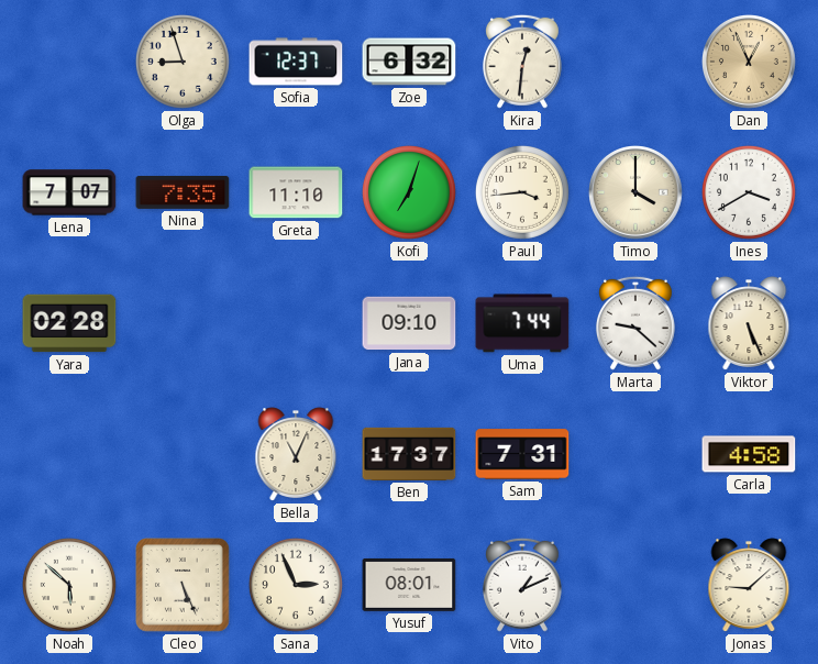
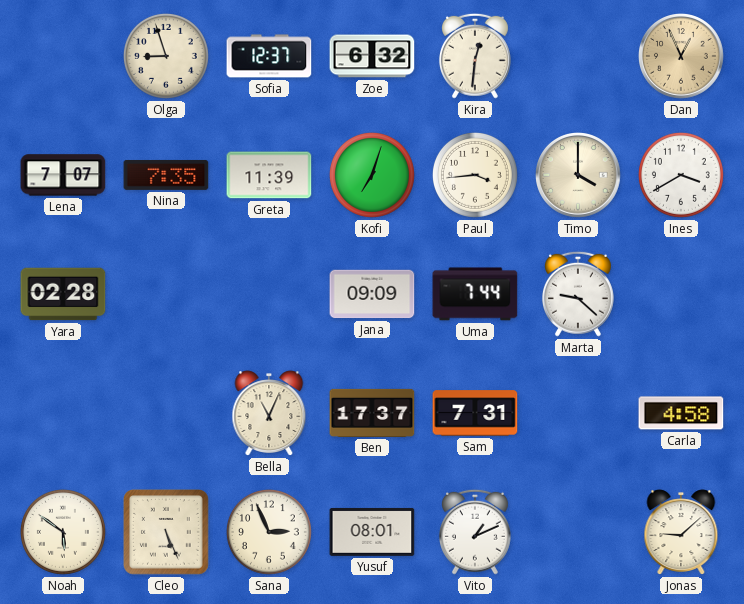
Greta: 11:10 -> 11:39 (269, 175)
Jana: 09:10 -> 09:09 (372, 294)
Viktor: 5:26 -> none (749, 323)
Noah: 5:52 -> 5:51 (63, 532)
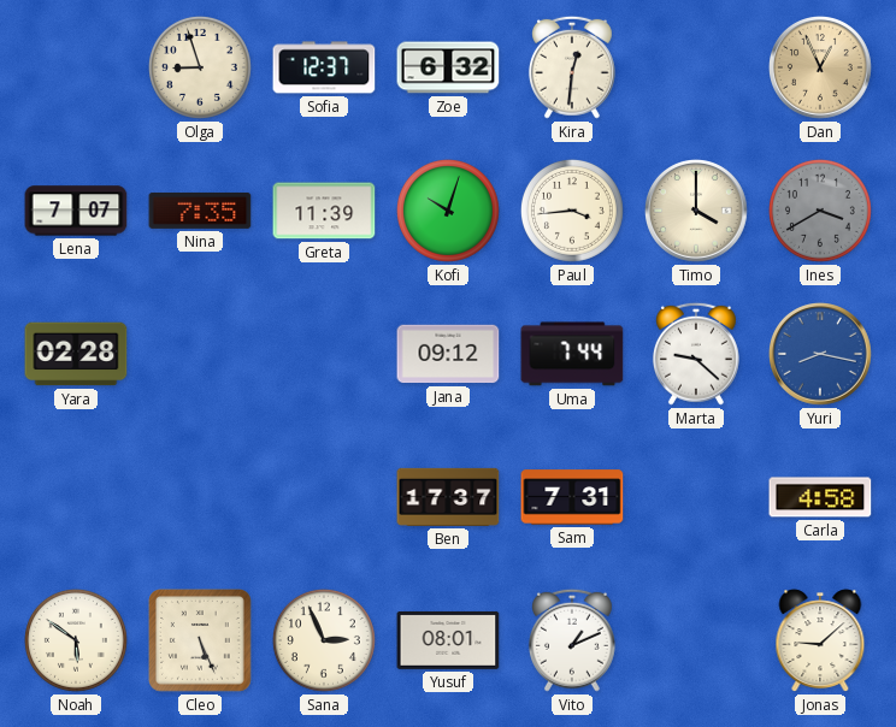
Kofi: 7:03 -> 10:03 (448, 211)
Ines dial: white -> grey (820, 211)
Jana: 09:09 -> 09:12 (448, 354)
Yuri: none -> 8:17 (821, 355)
Bella: 11:04 -> none (269, 413)
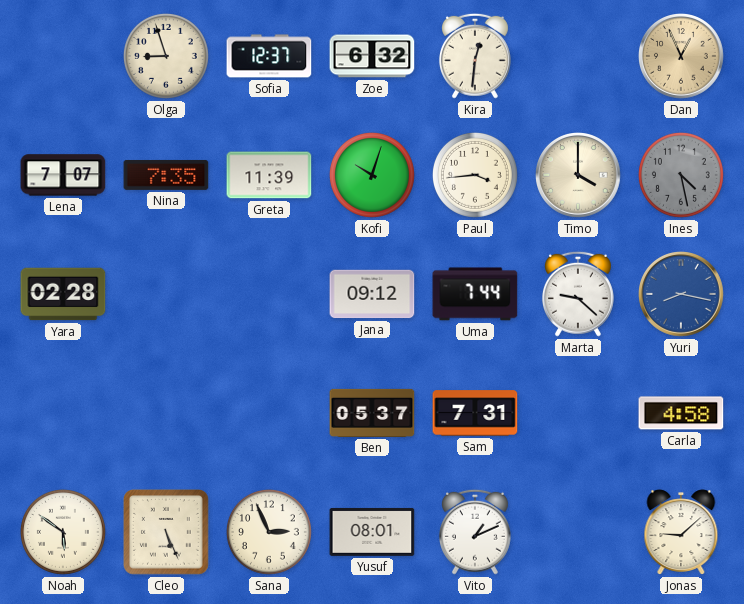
Ines: 3:40 -> 4:28 (681, 175)
Ben: 17:37 -> 05:37 (372, 413)
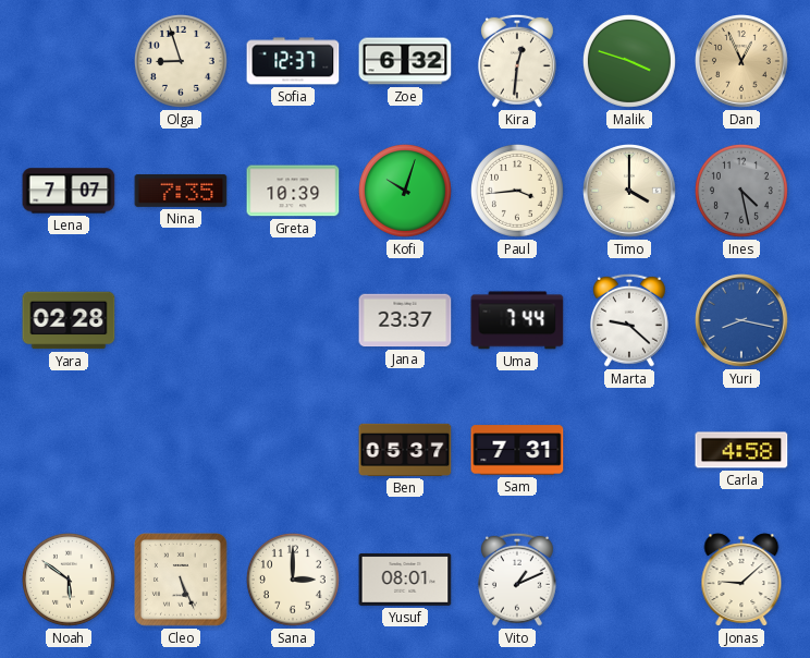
Malik: none -> 3:48 (629, 61)
Greta: 11:39 -> 10:39 (293, 191)
Jana: 09:12 -> 23:37 (405, 320)
Sana: 2:56 -> 3:00 (293, 580)
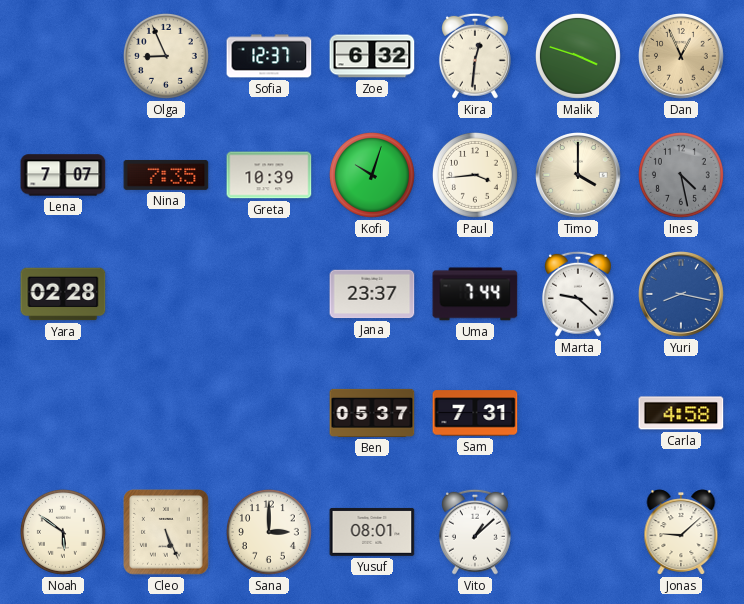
Olga: 8:57 -> 8:56 (166, 56)
Vito: 1:11 -> 1:08 (475, 532)
